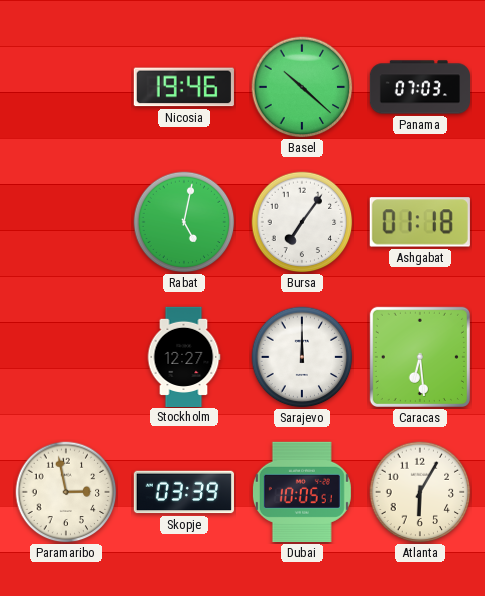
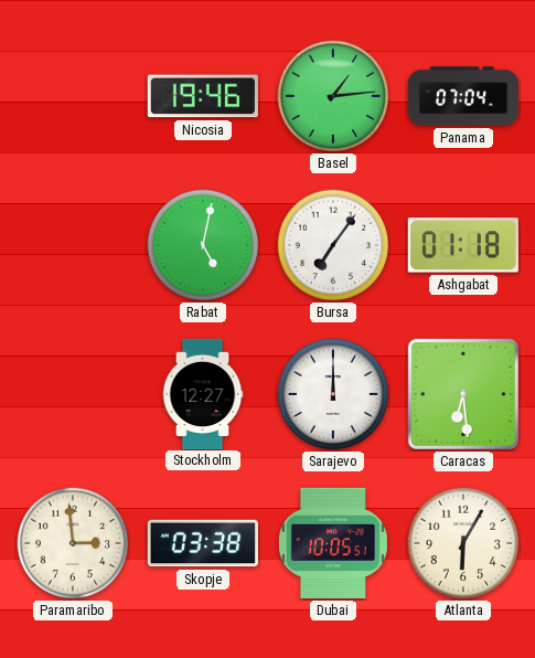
Basel: 10:22 -> 1:14 (333, 96)
Panama: 07:03 -> 07:04 (462, 96)
Paramaribo: 2:58 -> 2:59 (73, 543)
Skopje: 03:39 -> 03:38 (203, 543)
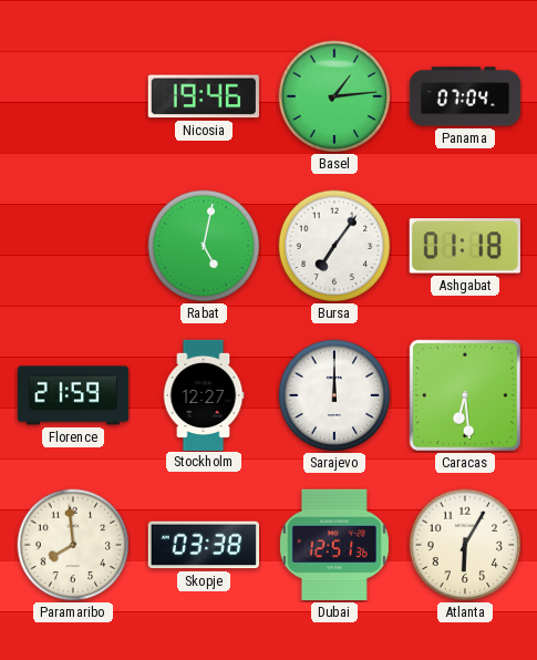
Florence: none -> 21:59 (72, 395)
Paramaribo: 2:59 -> 7:59 (73, 545)
Dubai: 10:05 -> 12:51 (334, 545)
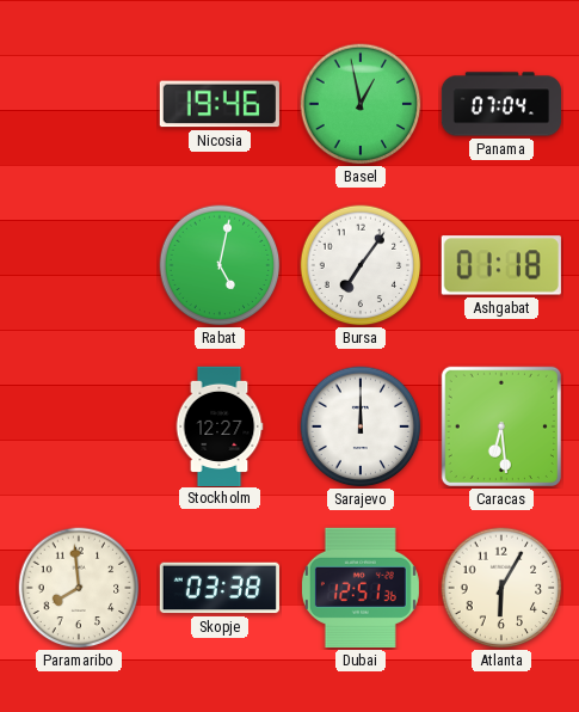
Basel: 1:14 -> 12:58 (361, 104)
Florence: 21:59 -> none (72, 395)
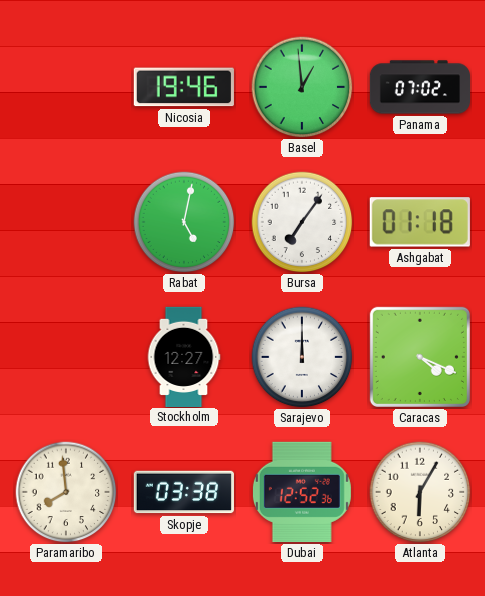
Basel: 12:58 -> 12:59 (302, 87)
Panama: 07:04 -> 07:02 (419, 87)
Caracas: 6:29 -> 4:19 (420, 357)
Dubai: 12:51 -> 12:52 (302, 492)
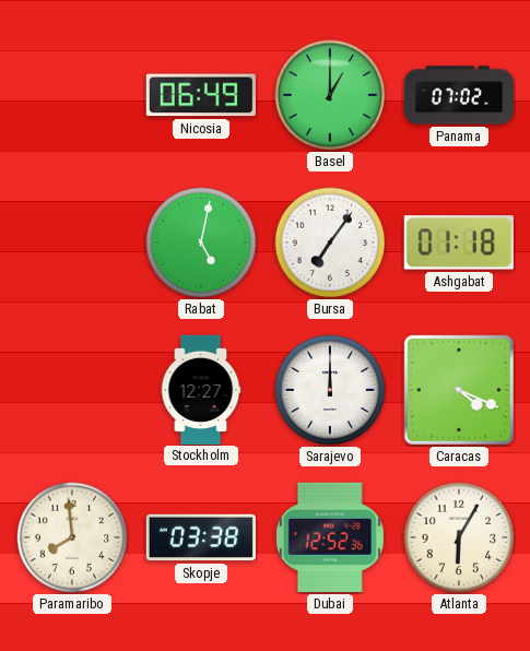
Nicosia: 19:46 -> 06:49 (201, 95)
Basel: 12:59 -> 1:00 (330, 95)
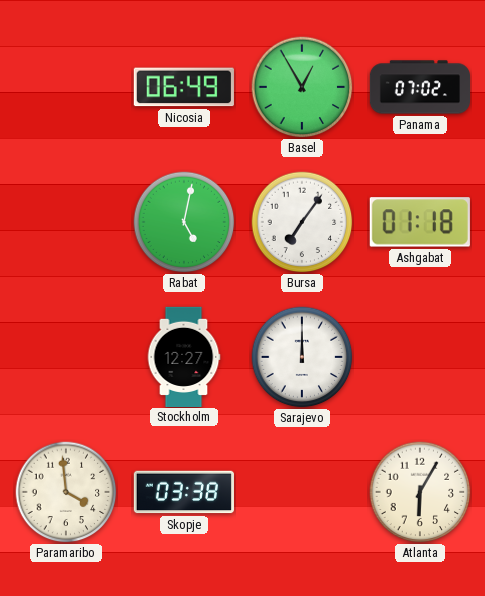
Basel: 1:00 -> 12:55 (302, 87)
Caracas: 4:19 -> none (459, 390)
Paramaribo: 7:59 -> 3:59 (66, 492)
Dubai: 12:52 -> none (330, 537)
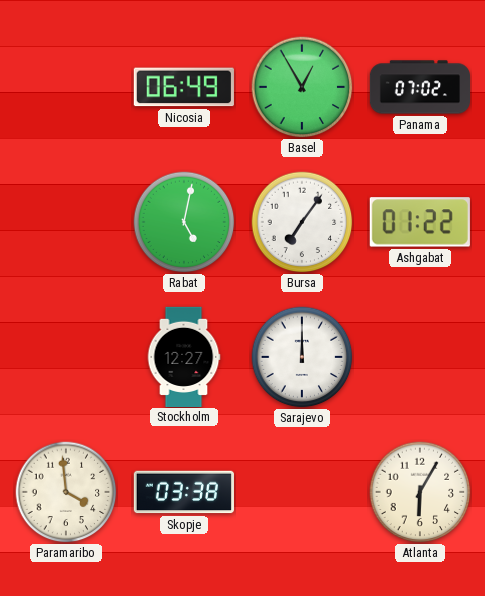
Ashgabat: 01:18 -> 01:22 (420, 222)
